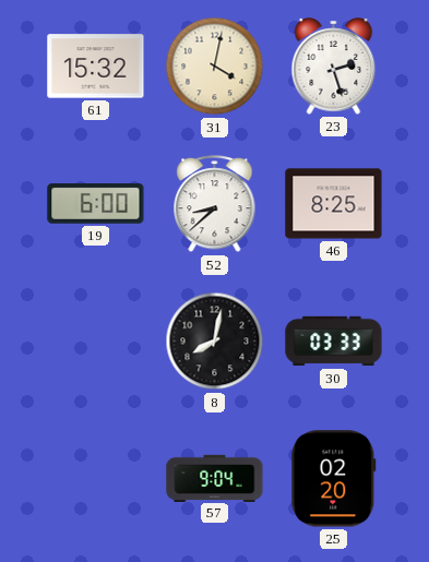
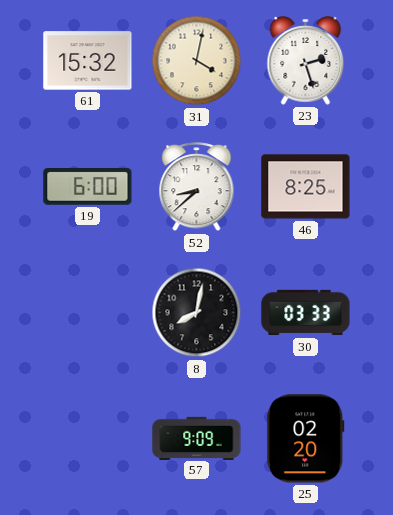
57: 9:04 -> 9:09 (197, 438)
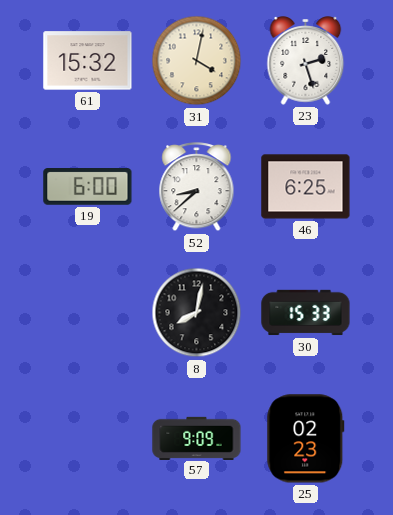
46: 8:25 -> 6:25 (306, 187)
30: 03:33 -> 15:33 (306, 313)
25: 02:20 -> 02:23 (306, 439)
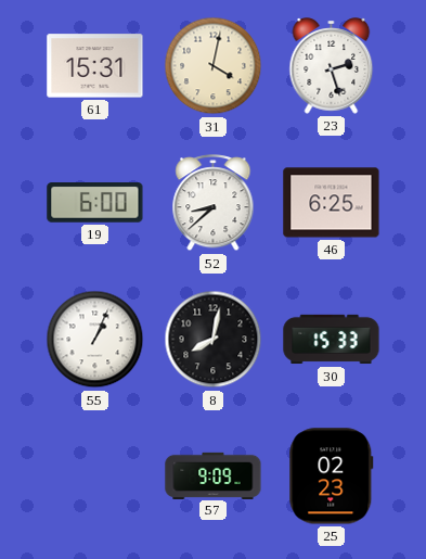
61: 15:32 -> 15:31 (95, 66)
55: none -> 1:04 (95, 340)
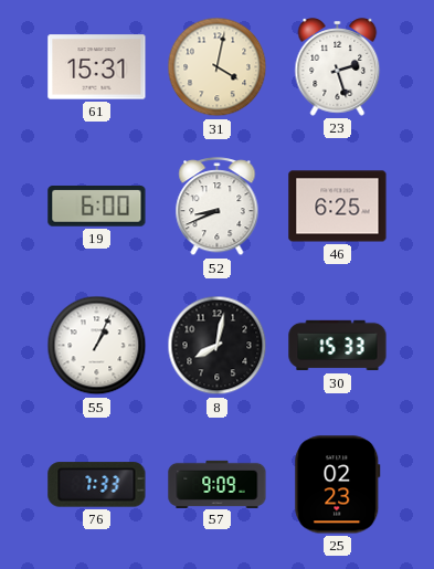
52: 8:38 -> 8:41 (218, 207)
76: none -> 7:33 (97, 485)
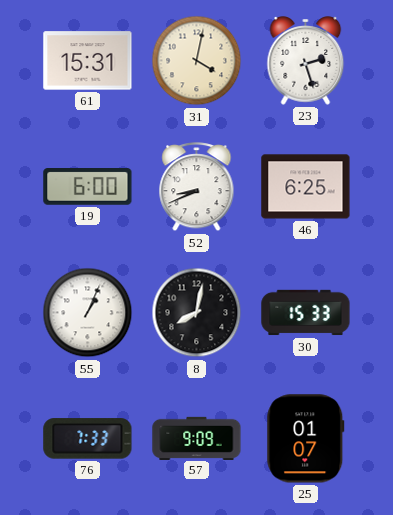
25: 02:23 -> 01:07 (306, 439)
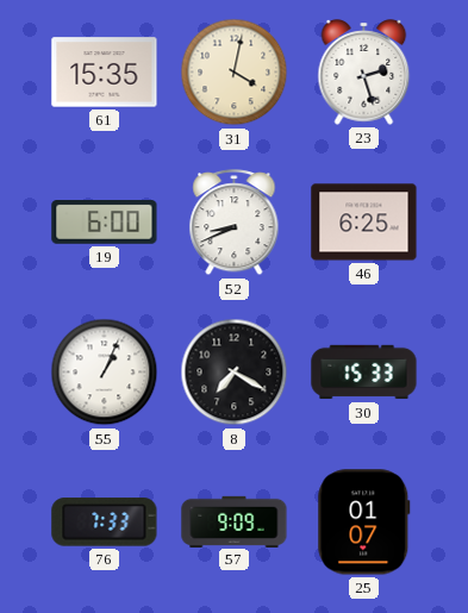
61: 15:31 -> 15:35 (105, 73)
8: 8:02 -> 7:20 (235, 373)
